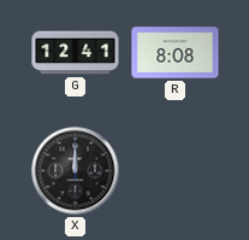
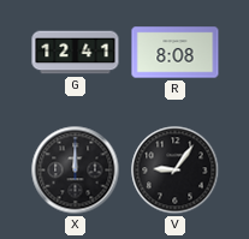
V: none -> 9:06 (176, 171)
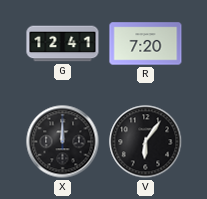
R: 8:08 -> 7:20 (146, 44)
V: 9:06 -> 6:06 (146, 142)
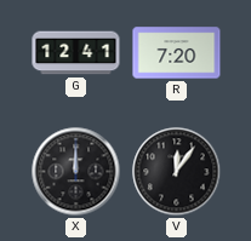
V: 6:06 -> 12:06 (177, 172)
